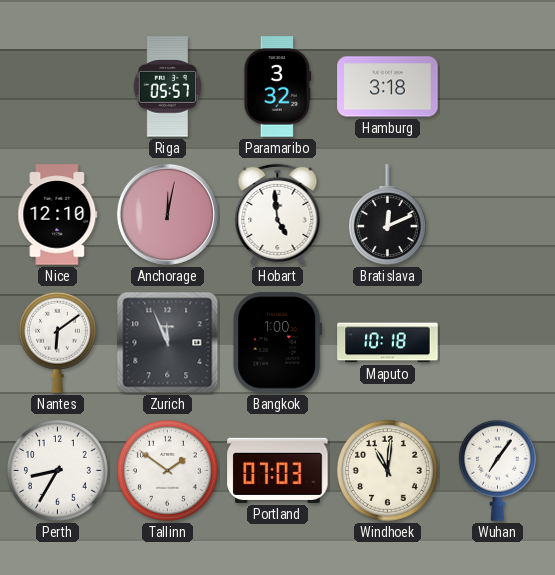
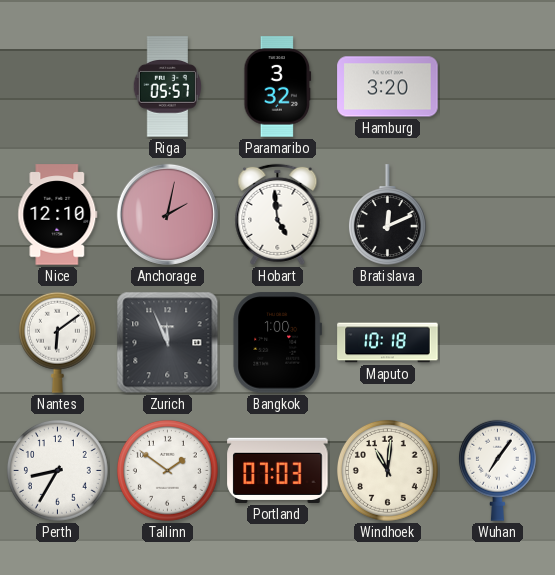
Hamburg: 3:18 -> 3:20 (388, 87)
Anchorage: 12:02 -> 2:02 (167, 214)
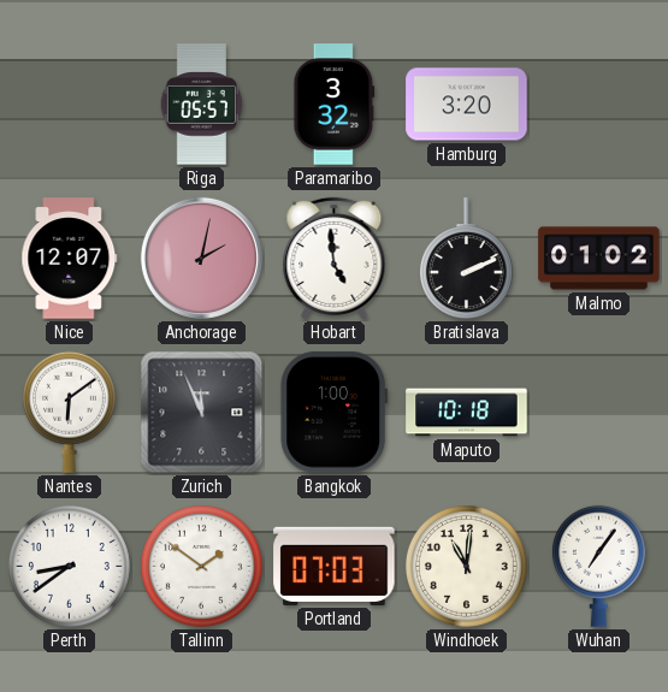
Nice: 12:10 -> 12:07 (70, 259)
Bratislava: 12:11 -> 2:11 (466, 259)
Malmo: none -> 01:02 (599, 259)
Perth: 8:35 -> 8:39 (69, 566)
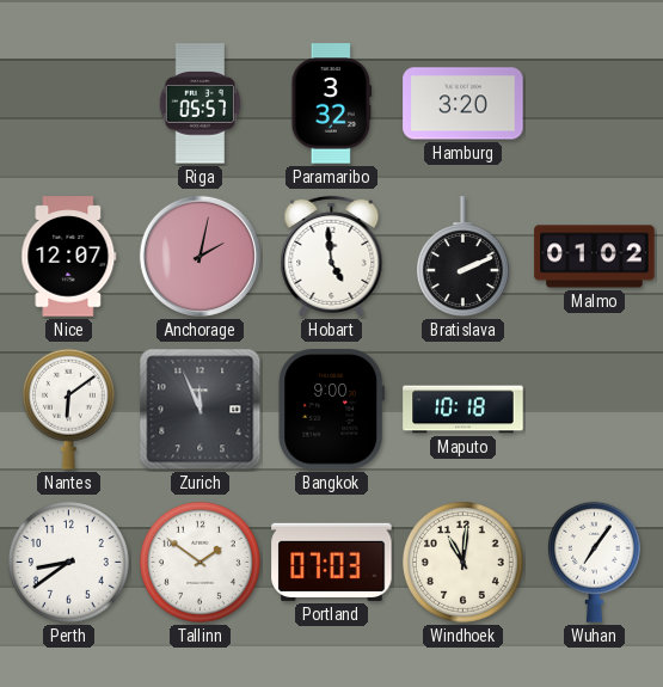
Bangkok: 1:00 -> 9:00 (332, 410)
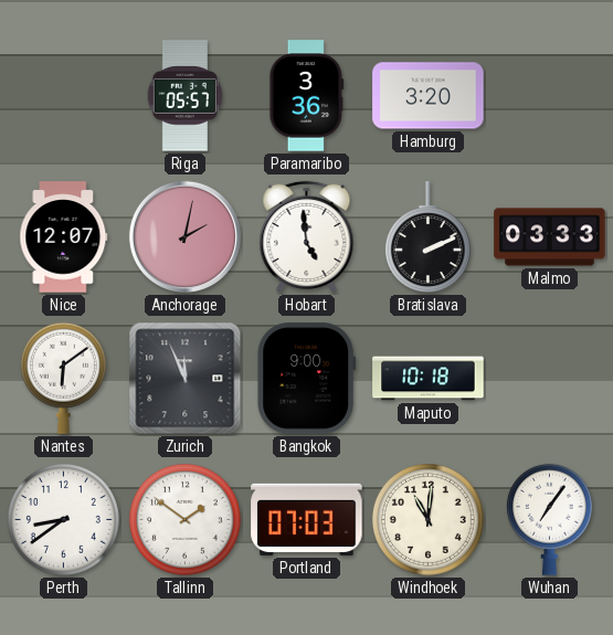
Paramaribo: 3:32 -> 3:36 (307, 96)
Malmo: 01:02 -> 03:33 (550, 237)
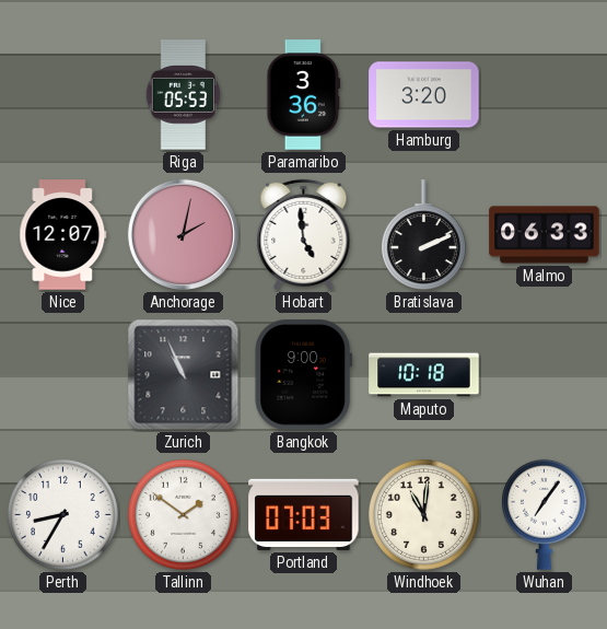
Riga: 05:57 -> 05:53 (183, 95)
Malmo: 03:33 -> 06:33 (545, 235)
Nantes: 6:09 -> none (63, 378)
Zurich: 11:56 -> 10:56 (184, 375)
Perth: 8:39 -> 8:35 (62, 514)
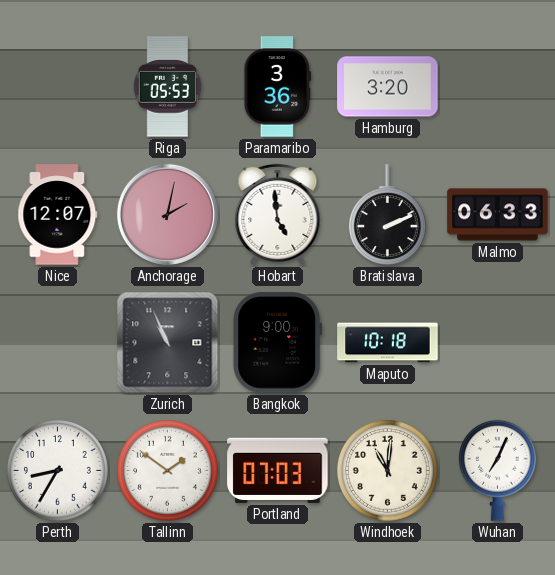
Wuhan: 7:06 -> 7:04 (497, 470)
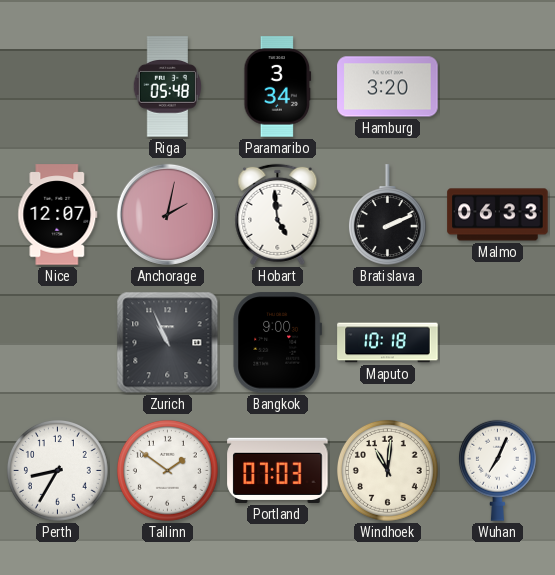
Riga: 05:53 -> 05:48 (167, 87)
Paramaribo: 3:36 -> 3:34 (278, 87)
